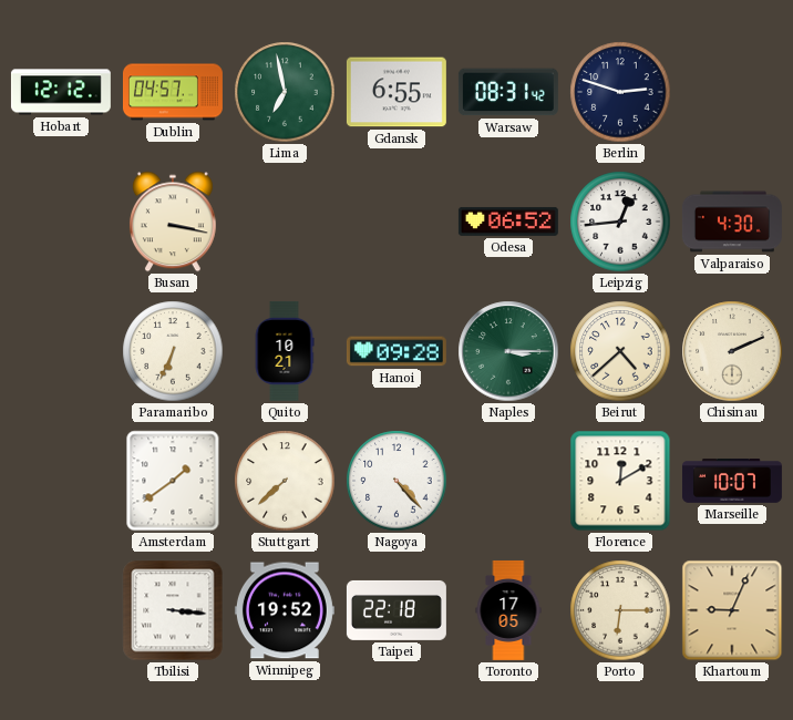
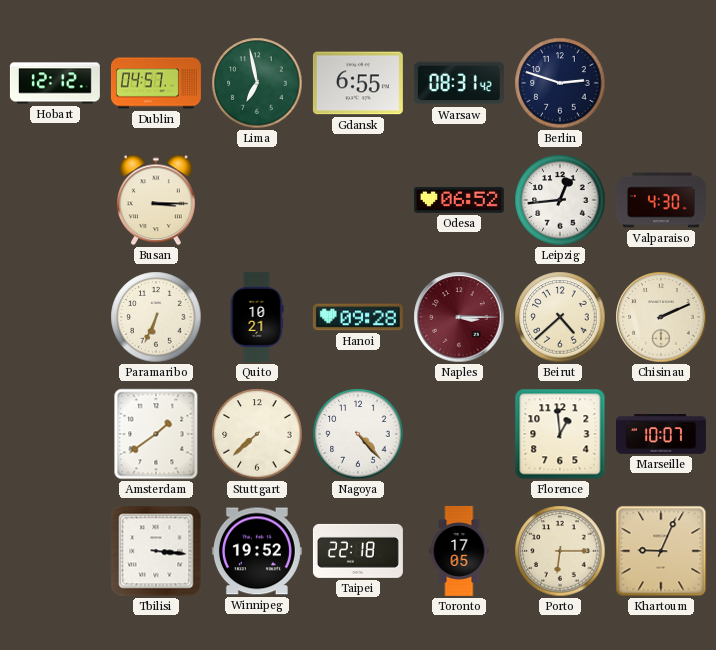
Busan: 3:17 -> 3:15 (156, 200)
Naples dial: green -> burgundy (459, 317)
Florence: 12:10 -> 12:59 (560, 434)
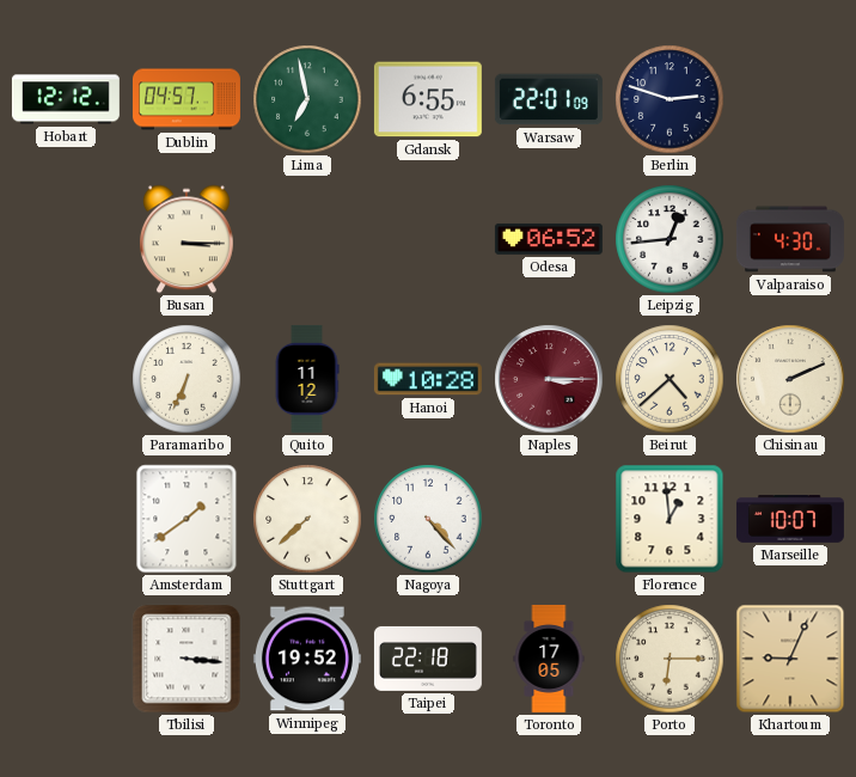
Warsaw: 08:31 -> 22:01 (549, 99)
Quito: 10:21 -> 11:12 (307, 379)
Hanoi: 09:28 -> 10:28 (428, 379)
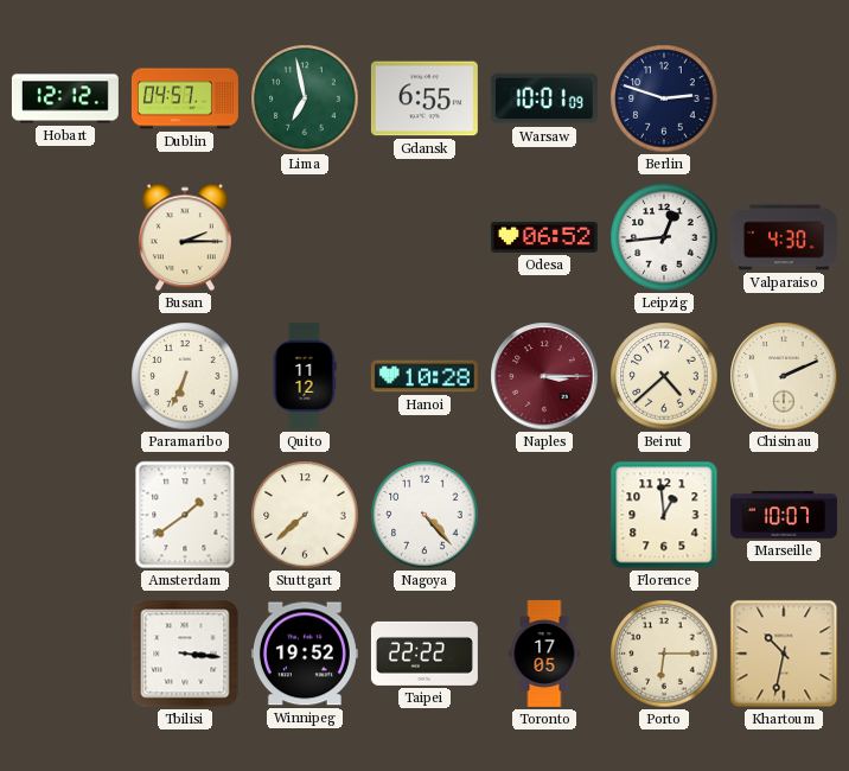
Warsaw: 22:01 -> 10:01 (544, 98)
Busan: 3:15 -> 2:15 (185, 237)
Taipei: 22:18 -> 22:22 (425, 654)
Khartoum: 9:04 -> 10:32 (784, 654)
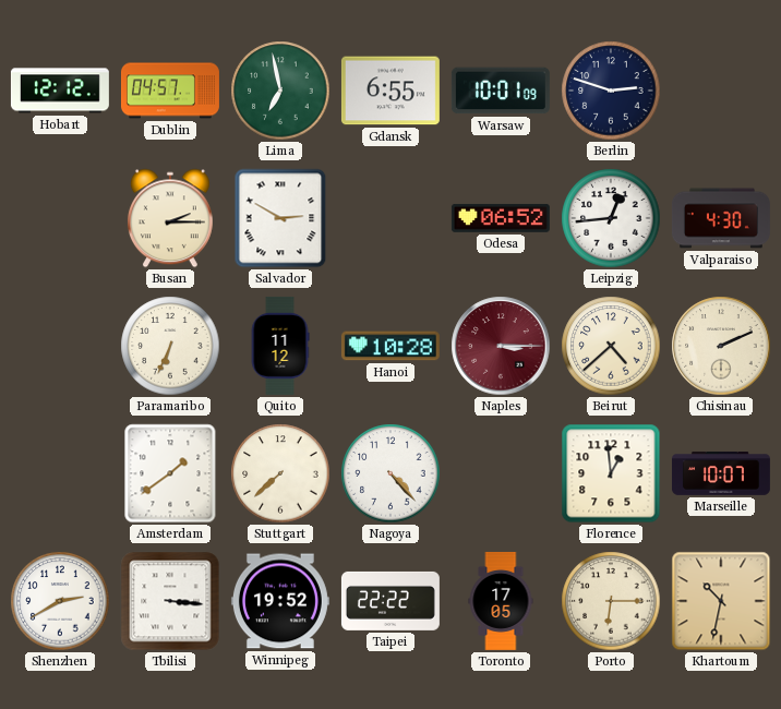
Salvador: none -> 2:50 (280, 218)
Shenzhen: none -> 2:40 (60, 601)
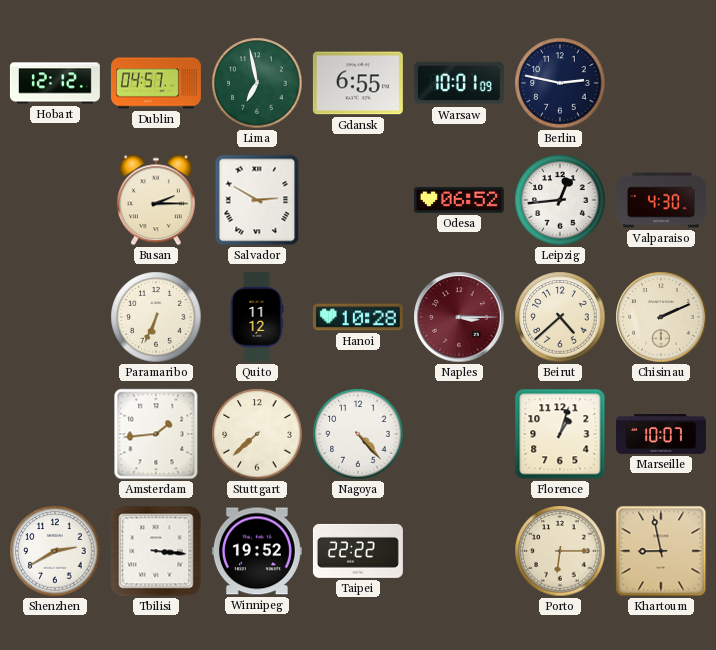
Berlin: 2:48 -> 2:47 (560, 83)
Amsterdam: 1:39 -> 1:44 (156, 434)
Florence: 12:59 -> 1:03 (560, 434)
Toronto: 17:05 -> none (501, 601)
Khartoum: 10:32 -> 8:58 (661, 551)
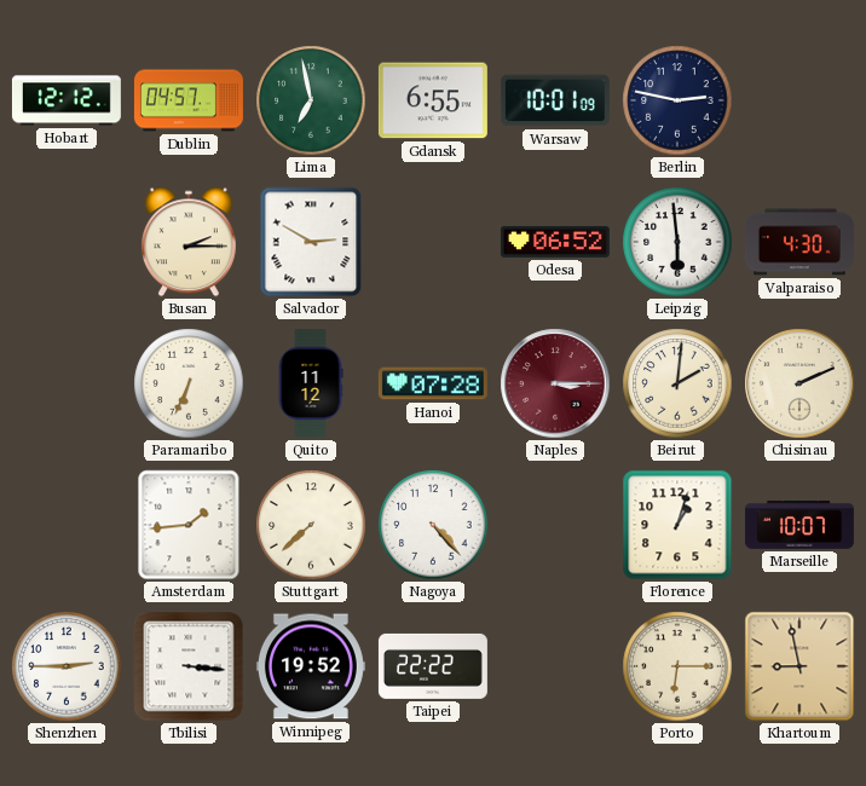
Leipzig: 12:44 -> 5:59 (677, 242)
Hanoi: 10:28 -> 07:28 (433, 383)
Beirut: 4:38 -> 2:01 (677, 383)
Shenzhen: 2:40 -> 2:45 (67, 666)
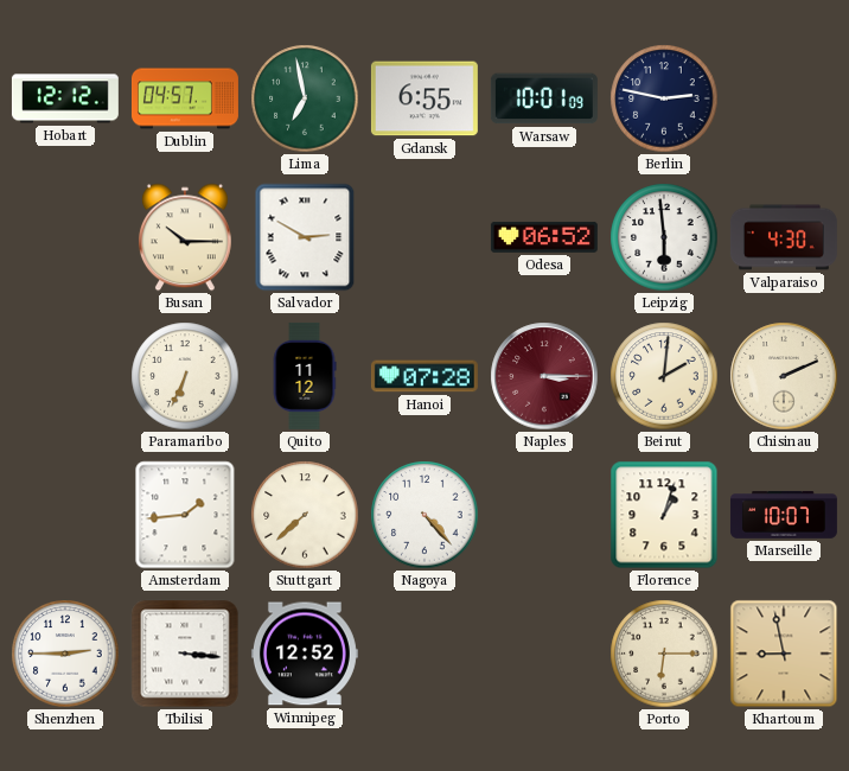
Busan: 2:15 -> 10:15 (185, 237)
Winnipeg: 19:52 -> 12:52 (305, 654)
Taipei: 22:22 -> none (433, 666)
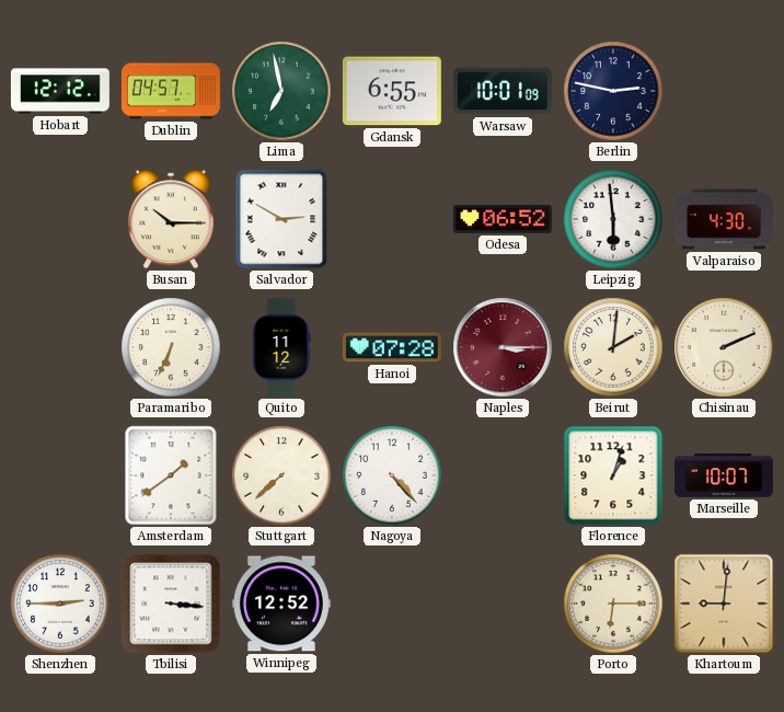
Amsterdam: 1:44 -> 1:39 (171, 475)
Khartoum: 8:58 -> 9:01 (724, 604)
